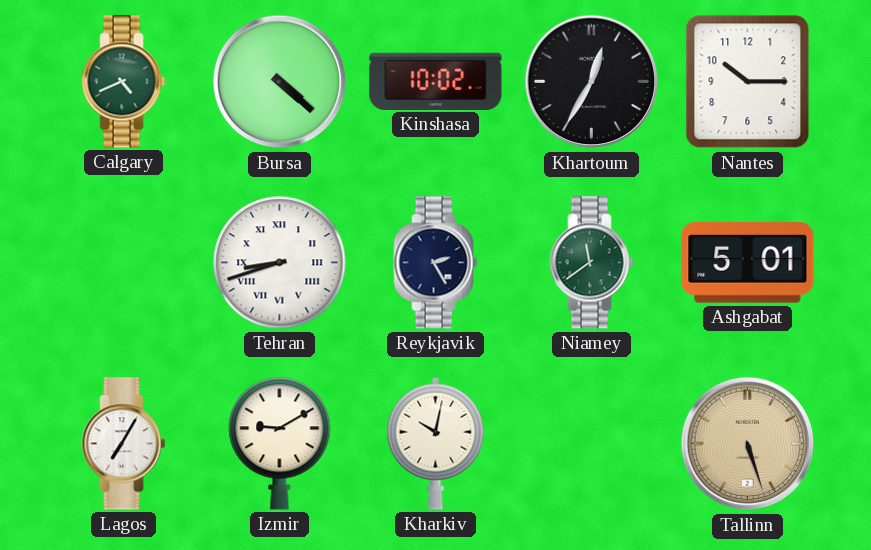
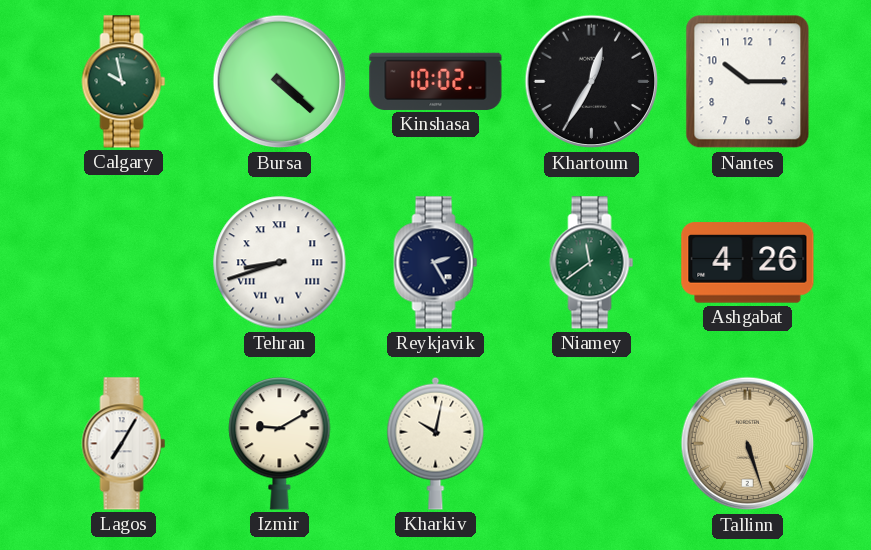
Calgary: 4:41 -> 9:58 (124, 82)
Ashgabat: 5:01 -> 4:26 (748, 263)
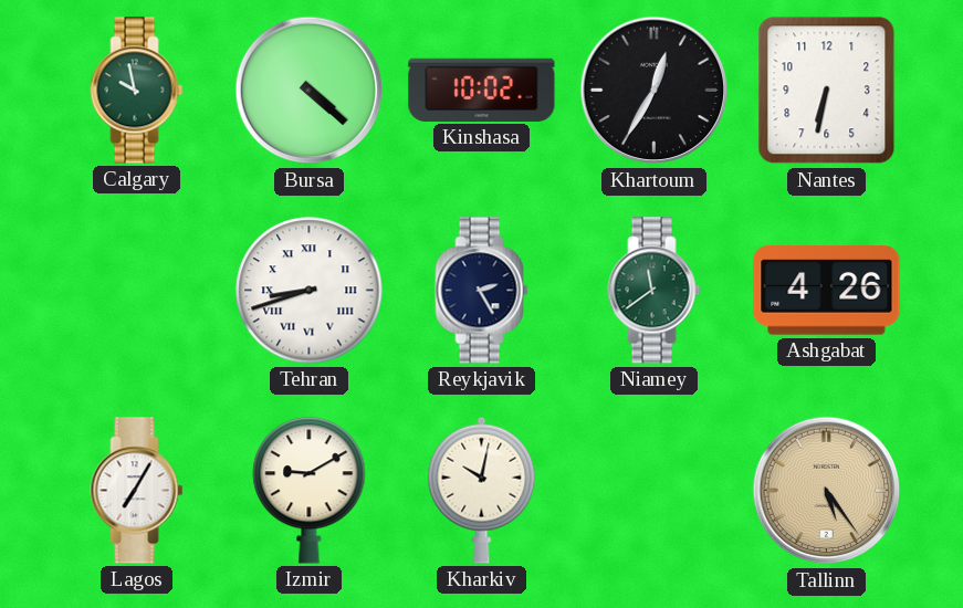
Nantes: 10:15 -> 6:32 (827, 91)
Tallinn: 5:27 -> 5:24 (827, 491)
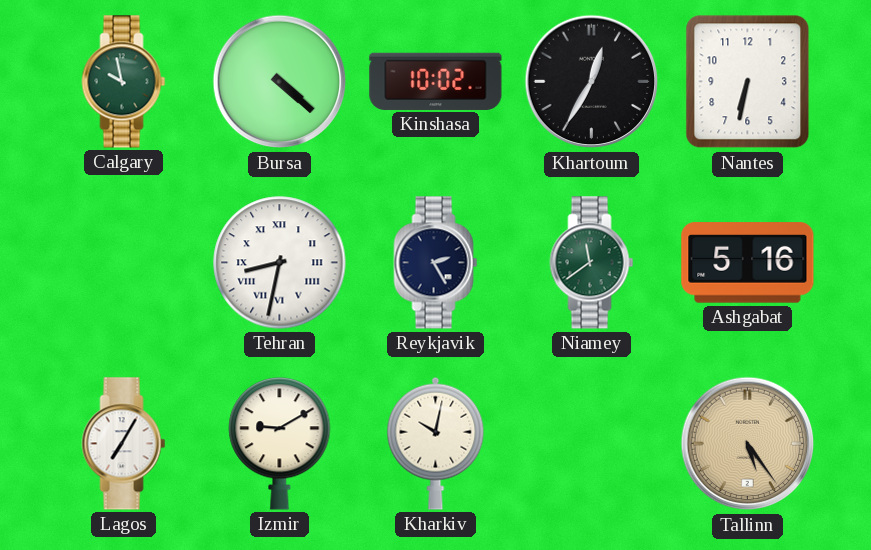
Tehran: 8:42 -> 8:32 (280, 263)
Ashgabat: 4:26 -> 5:16 (748, 263)
